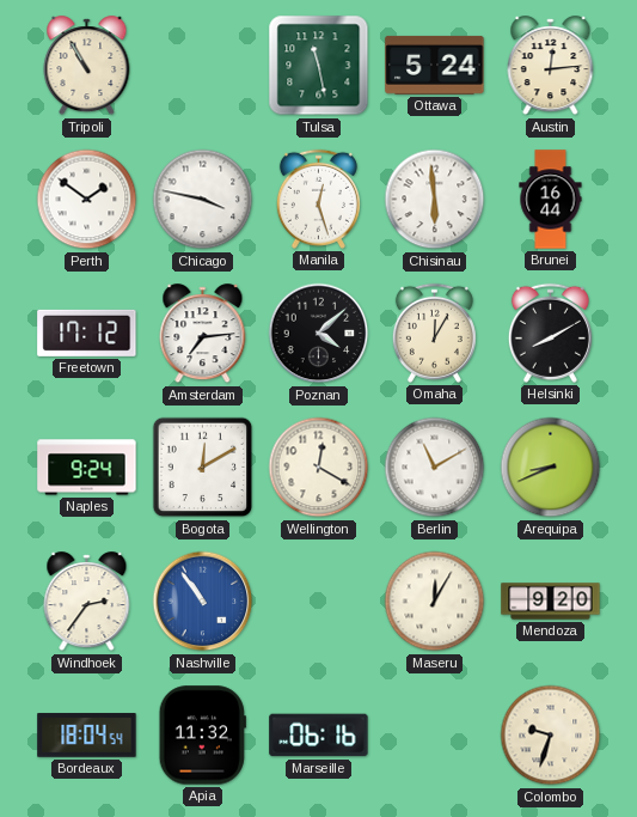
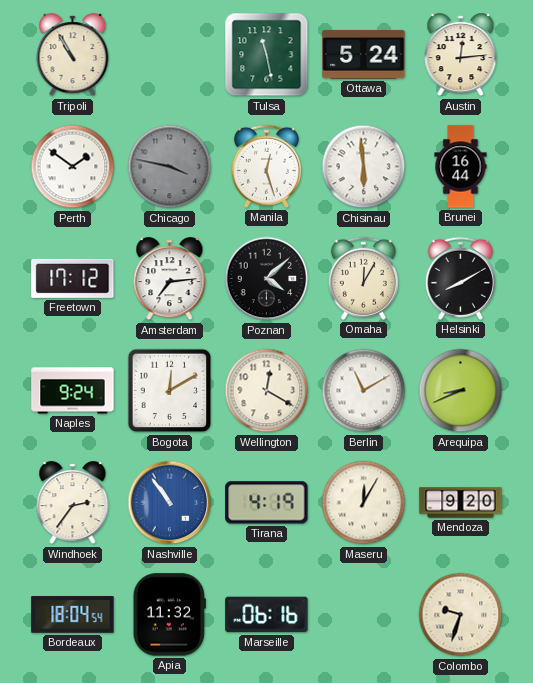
Chicago dial: white -> grey (170, 167)
Tirana: none -> 4:19 (267, 503)
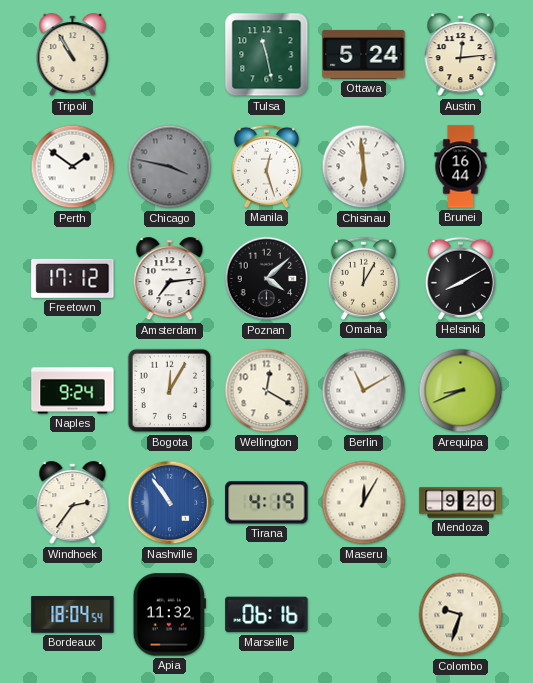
Bogota: 12:10 -> 12:05 (170, 391)
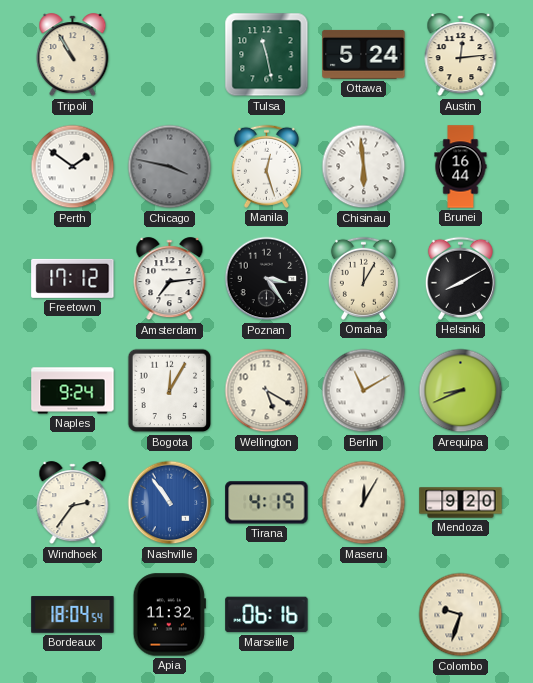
Poznan: 4:08 -> 3:24 (267, 279)
Wellington: 12:20 -> 5:20 (267, 391)
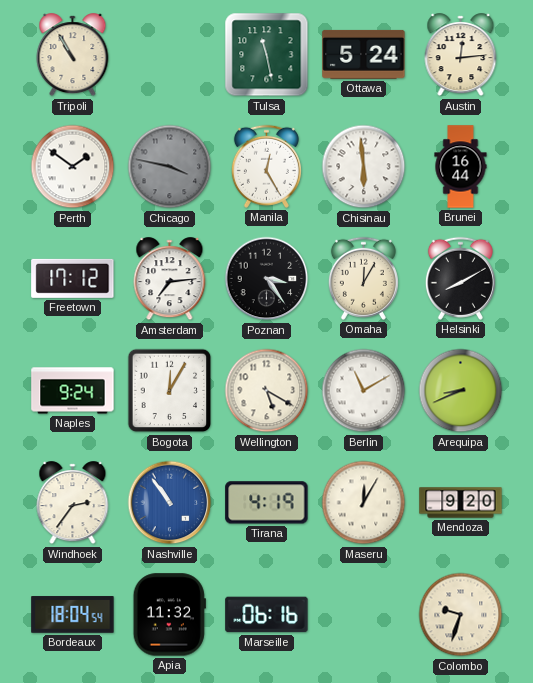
Manila: 12:27 -> 12:25 (266, 166)
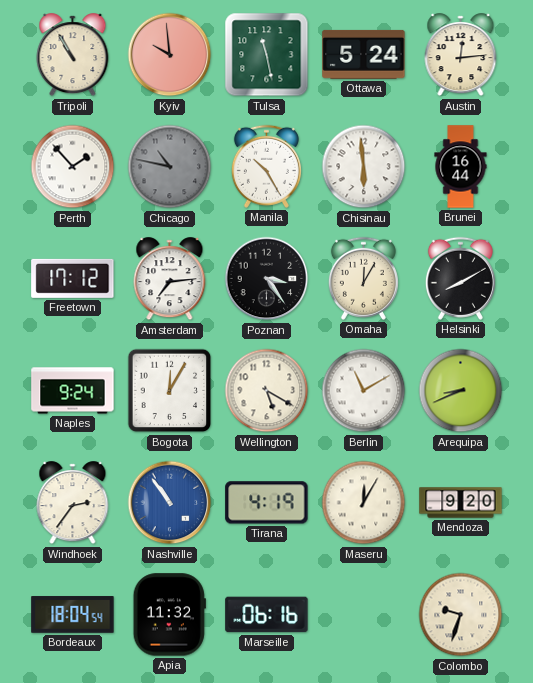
Kyiv: none -> 9:59 (170, 55)
Perth: 1:51 -> 1:53 (73, 167)
Chicago: 3:47 -> 10:47 (170, 167)
Manila: 12:25 -> 10:25 (266, 166)
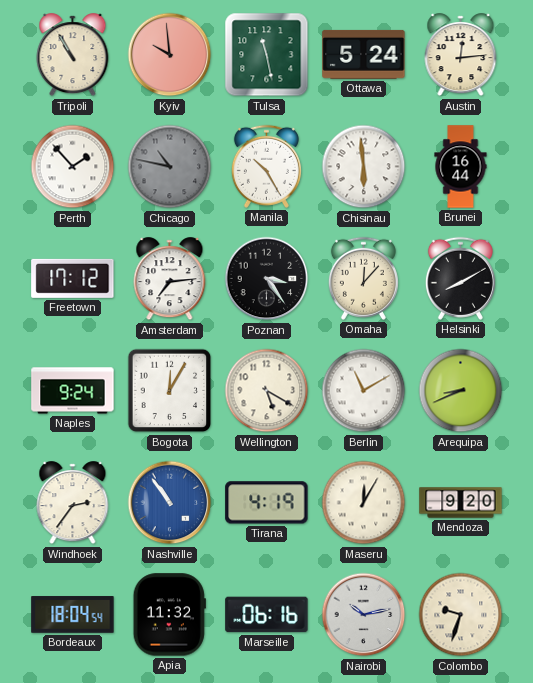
Omaha: 12:05 -> 12:07 (363, 278)
Nairobi: none -> 10:13 (364, 615)
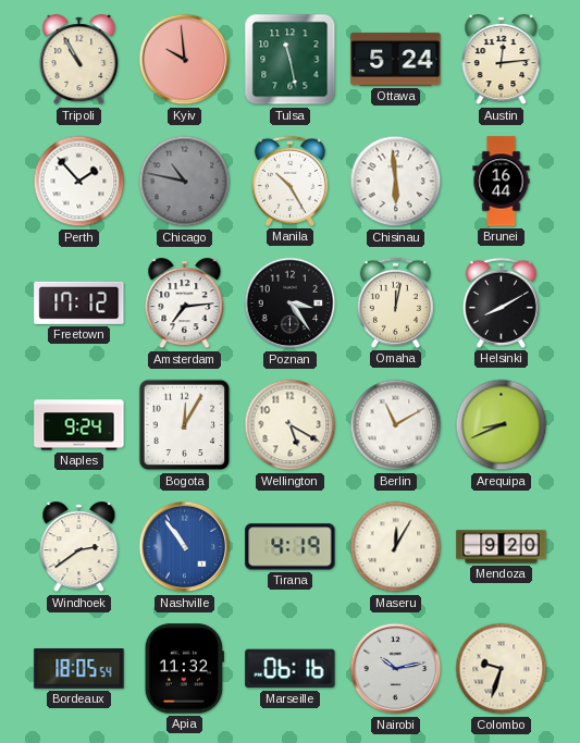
Omaha: 12:07 -> 12:02 (395, 302)
Windhoek: 2:36 -> 2:39 (79, 547)
Bordeaux: 18:04 -> 18:05 (79, 669)
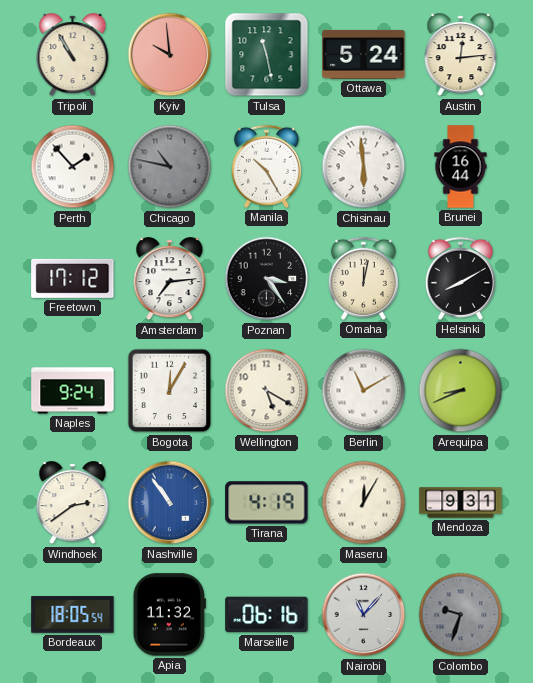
Mendoza: 9:20 -> 9:31 (461, 503)
Nairobi: 10:13 -> 11:07 (364, 615)
Colombo dial: cream -> grey (461, 615)
